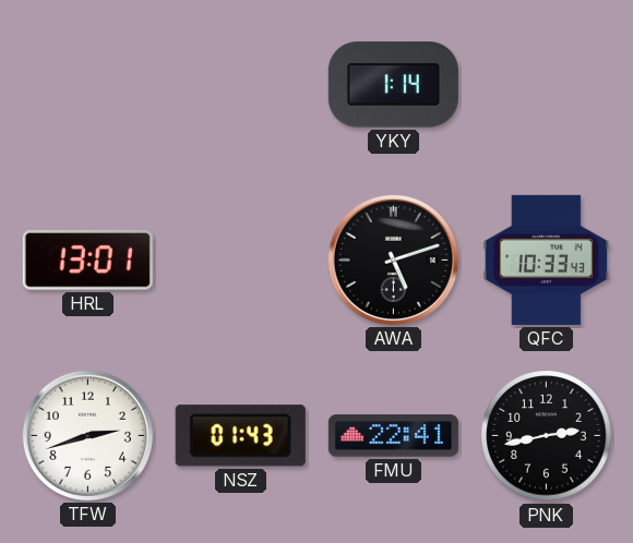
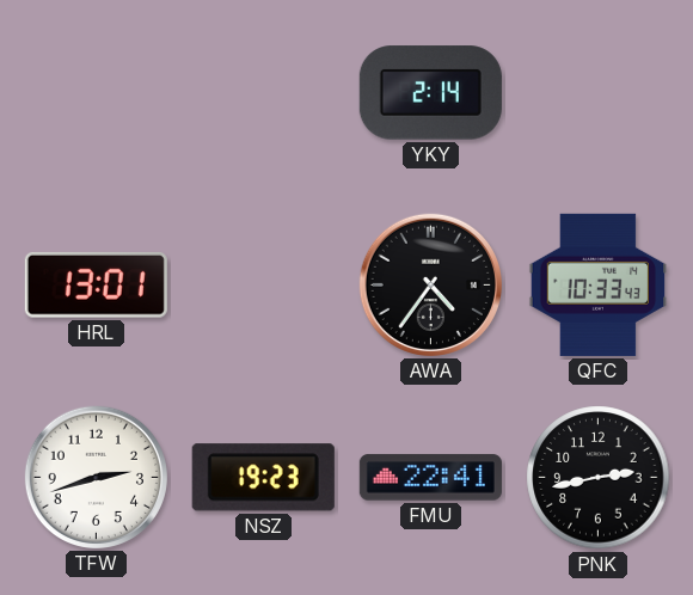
YKY: 1:14 -> 2:14 (430, 93)
AWA: 5:12 -> 4:36 (430, 284)
NSZ: 01:43 -> 19:23 (263, 478)
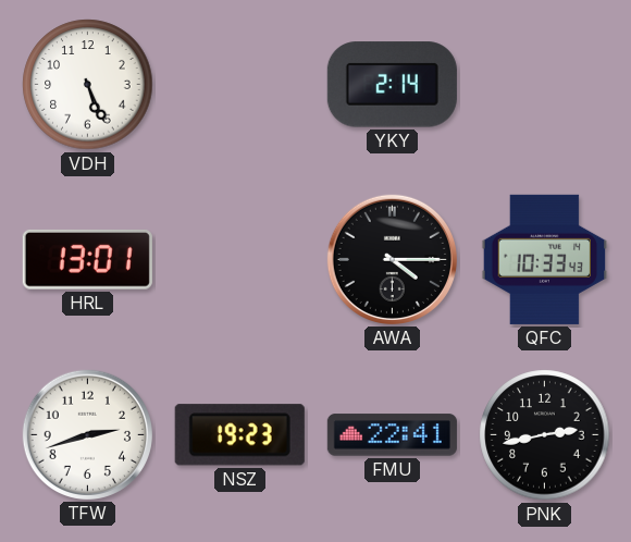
VDH: none -> 5:26 (88, 85)
AWA: 4:36 -> 4:15 (392, 259)
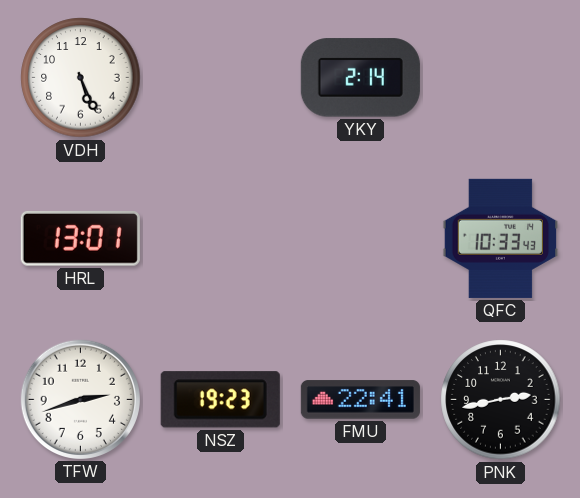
AWA: 4:15 -> none (392, 259)
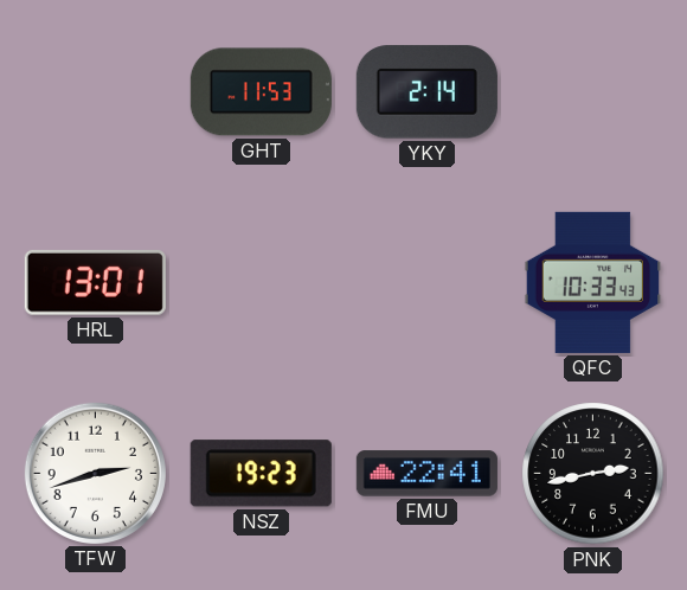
VDH: 5:26 -> none (81, 78)
GHT: none -> 11:53 (261, 92)
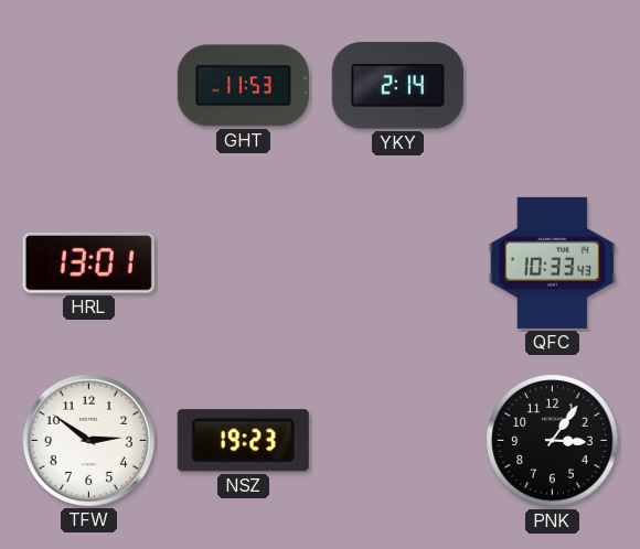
TFW: 2:42 -> 2:51 (88, 440)
FMU: 22:41 -> none (426, 474)
PNK: 2:43 -> 3:06 (553, 441)
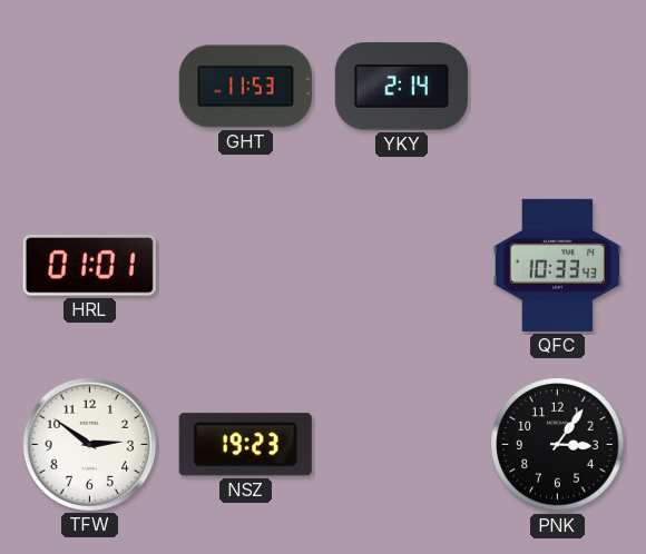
HRL: 13:01 -> 01:01 (89, 265)
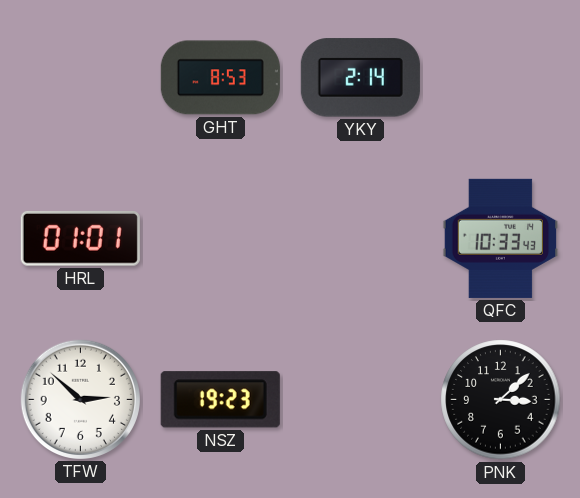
GHT: 11:53 -> 8:53 (220, 78)
TFW: 2:51 -> 2:52 (80, 399)
PNK: 3:06 -> 3:08 (501, 400)
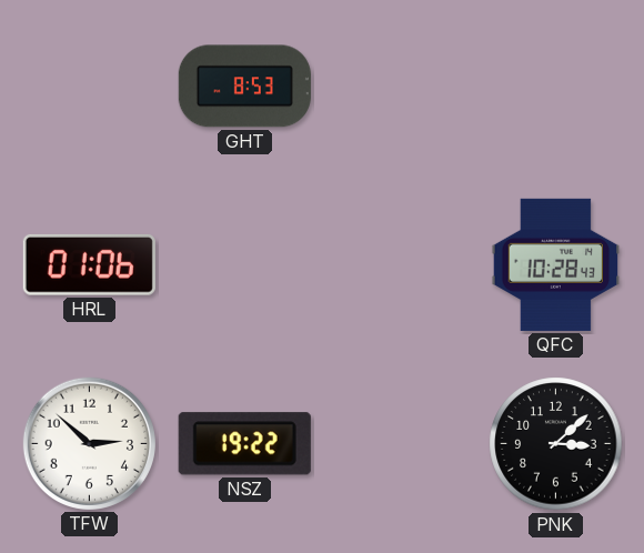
YKY: 2:14 -> none (360, 78)
HRL: 01:01 -> 01:06 (89, 264)
QFC: 10:33 -> 10:28 (556, 264)
NSZ: 19:23 -> 19:22 (244, 444)
